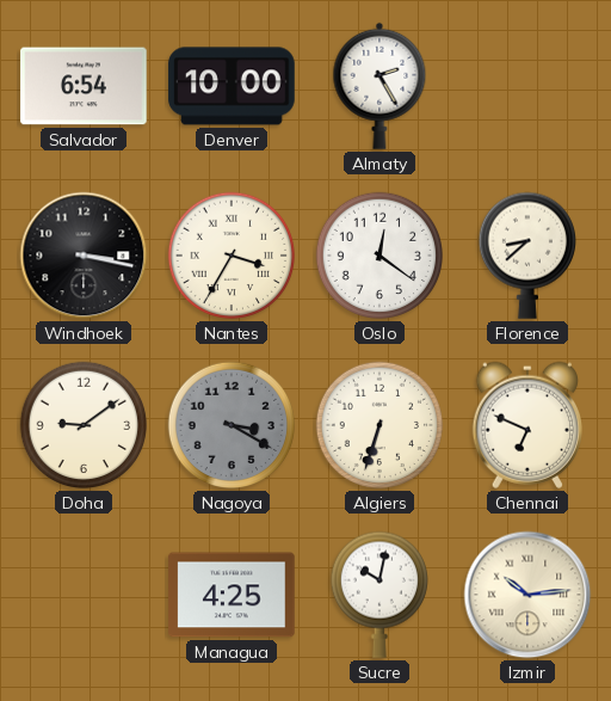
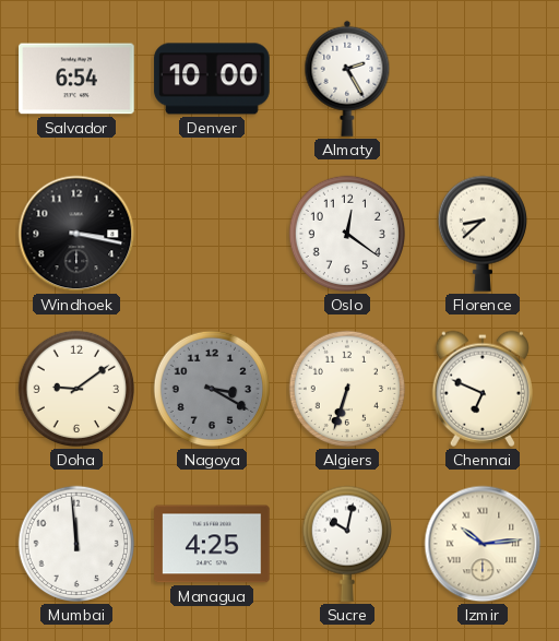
Nantes: 3:35 -> none (232, 256)
Mumbai: none -> 11:59 (76, 544)
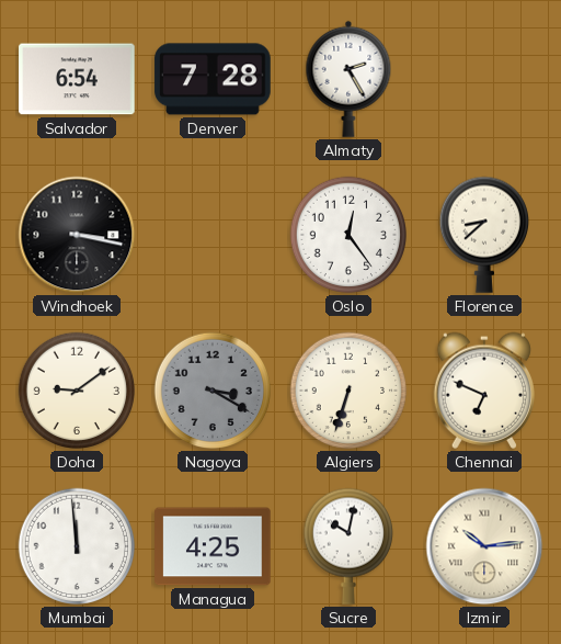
Denver: 10:00 -> 7:28 (213, 79)
Oslo: 12:21 -> 12:24 (348, 235)
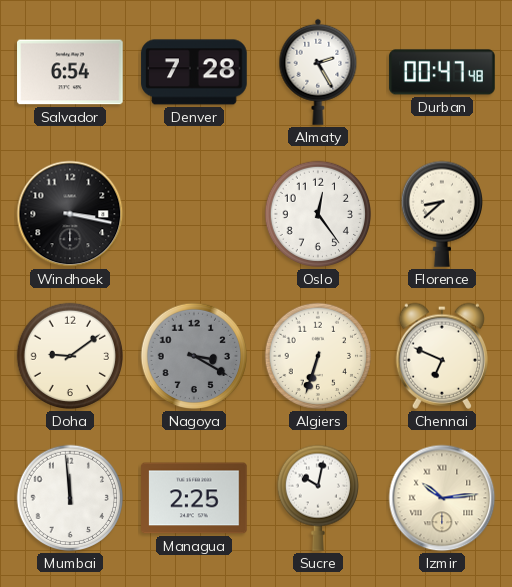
Durban: none -> 00:47 (442, 72)
Managua: 4:25 -> 2:25 (194, 498)
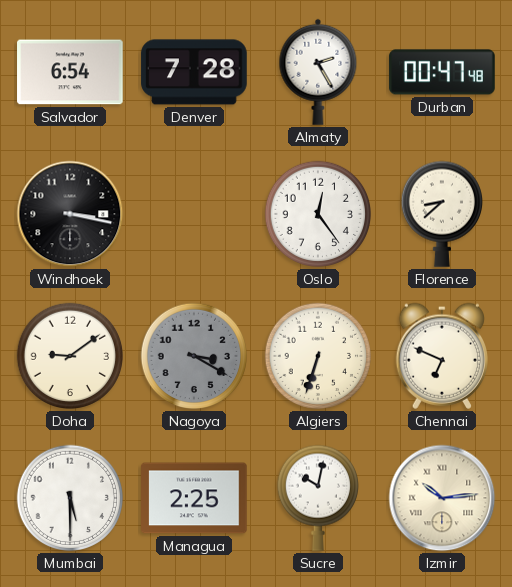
Mumbai: 11:59 -> 5:30 (70, 498)
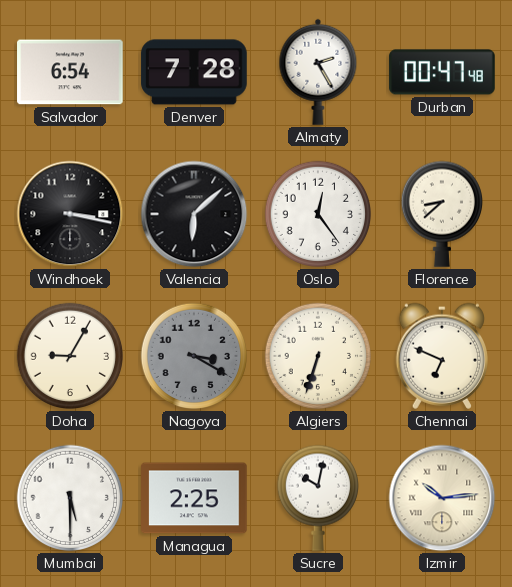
Valencia: none -> 6:08 (194, 214)
Doha: 9:09 -> 9:05 (70, 356)
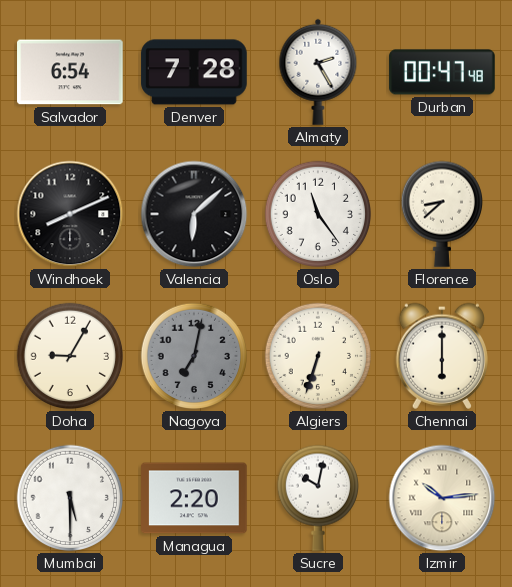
Windhoek: 3:17 -> 8:11 (70, 214)
Oslo: 12:24 -> 11:24 (318, 214)
Nagoya: 3:20 -> 7:02 (194, 356)
Chennai: 6:49 -> 6:00 (441, 356)
Managua: 2:25 -> 2:20 (194, 498)
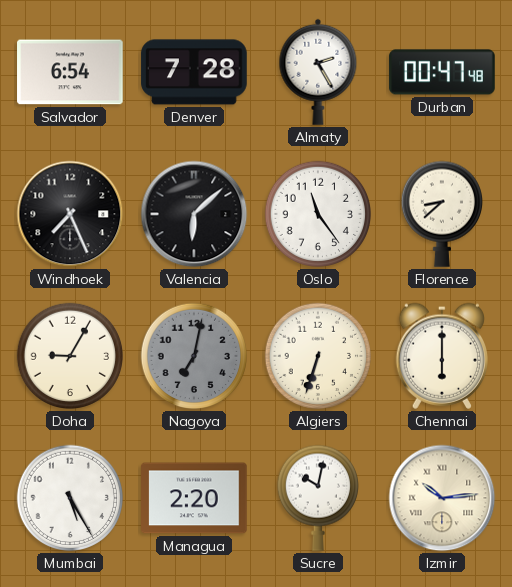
Windhoek: 8:11 -> 7:26 (70, 214)
Mumbai: 5:30 -> 5:25 (70, 498)
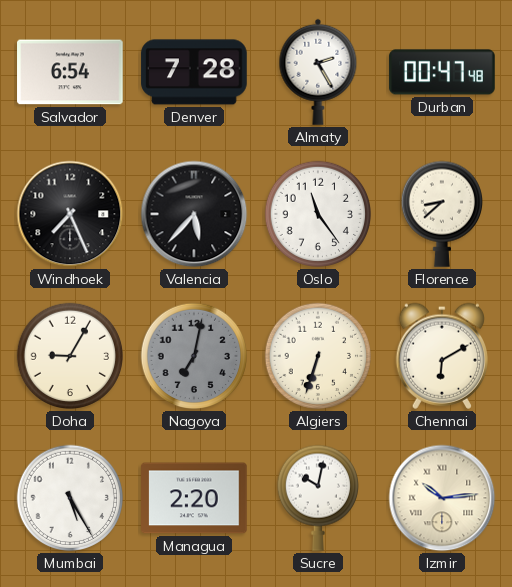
Valencia: 6:08 -> 5:37 (194, 214)
Chennai: 6:00 -> 6:10 (441, 356)
